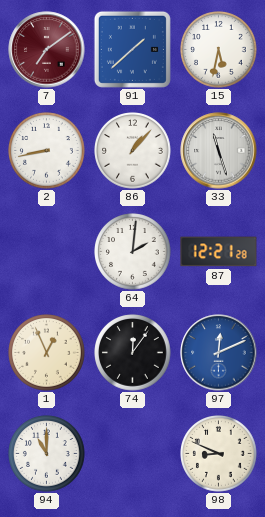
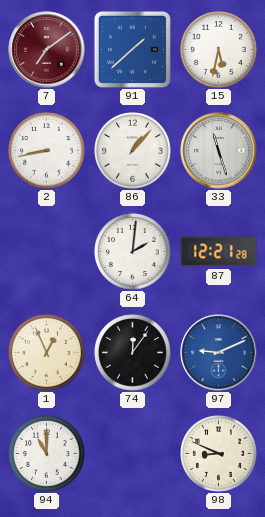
97: 12:11 -> 9:11 (219, 353)
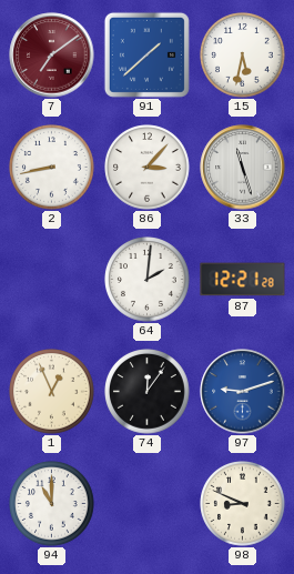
86: 1:07 -> 3:07 (148, 168)
97: 9:11 -> 9:12 (243, 392)
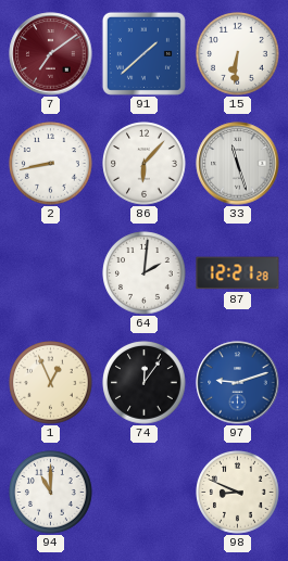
15: 5:32 -> 6:31 (238, 54)
86: 3:07 -> 6:07 (145, 164)
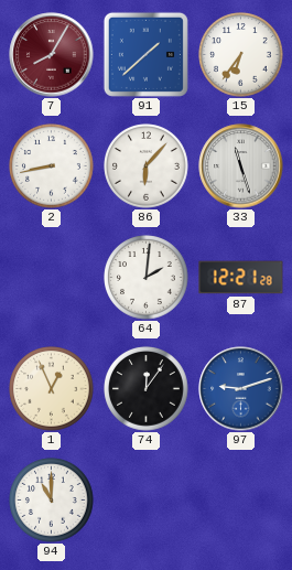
7: 7:09 -> 8:05 (52, 55)
15: 6:31 -> 6:36 (241, 55)
98: 8:49 -> none (238, 493)
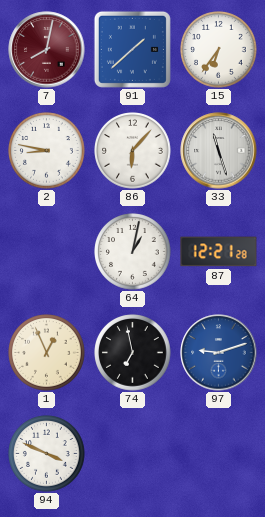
7: 8:05 -> 8:02 (47, 50)
2: 8:43 -> 8:47 (47, 151)
64: 2:01 -> 1:02 (133, 252)
74: 12:06 -> 6:58 (133, 353)
94: 11:00 -> 3:49 (47, 454)
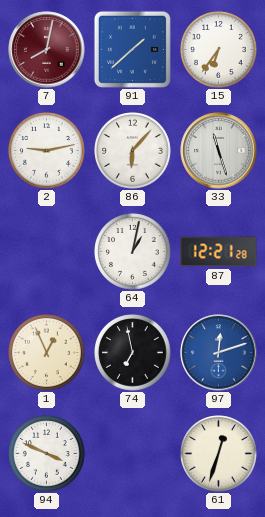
2: 8:47 -> 9:13 (47, 151)
97: 9:12 -> 12:12 (219, 353)
61: none -> 12:33 (219, 454)
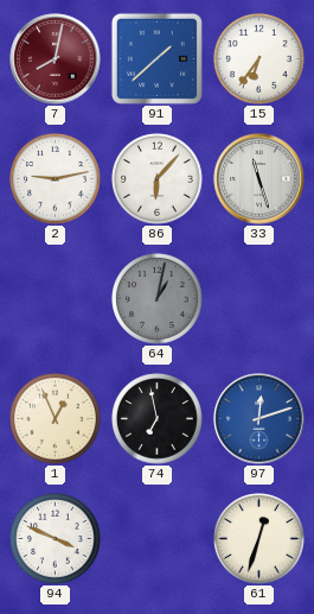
64 dial: white -> grey (158, 299)
87: 12:21 -> none (219, 252)
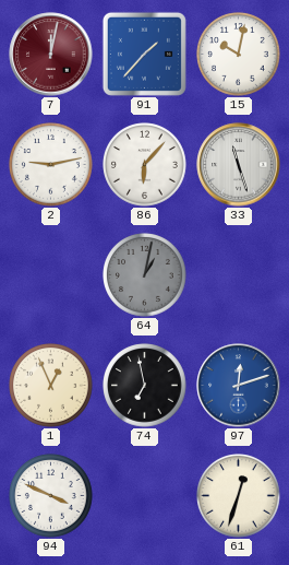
7: 8:02 -> 12:02 (51, 55)
91: 1:38 -> 1:37 (144, 54)
15: 6:36 -> 10:02 (239, 55)
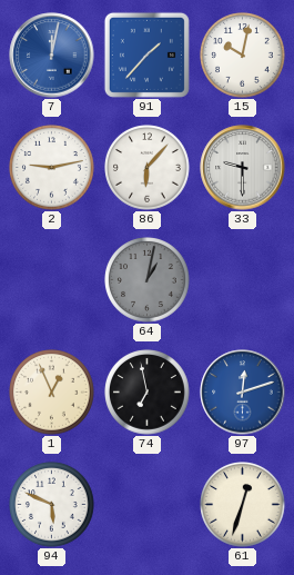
7 dial: burgundy -> blue (52, 56)
33: 11:27 -> 9:30 (243, 168)
94: 3:49 -> 5:49 (52, 505)
